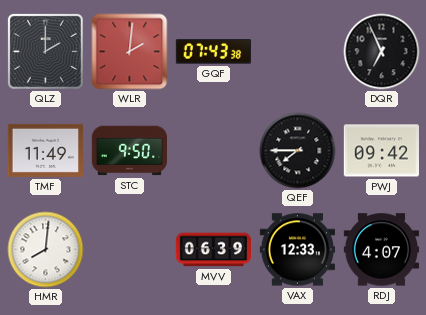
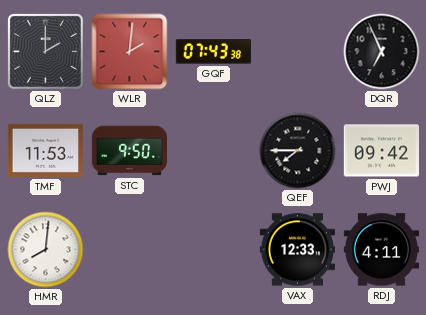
TMF: 11:49 -> 11:53 (46, 150)
MVV: 06:39 -> none (214, 250)
RDJ: 4:07 -> 4:11 (382, 250)
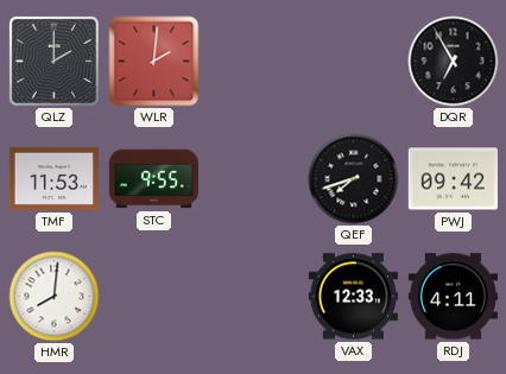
GQF: 07:43 -> none (213, 52)
DQR: 6:56 -> 6:55 (454, 62)
STC: 9:50 -> 9:55 (153, 179)
QEF: 7:45 -> 7:42 (354, 179)
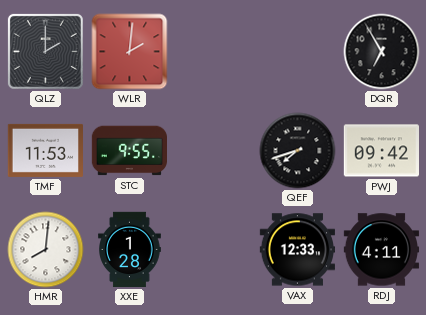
XXE: none -> 1:28 (130, 250)
